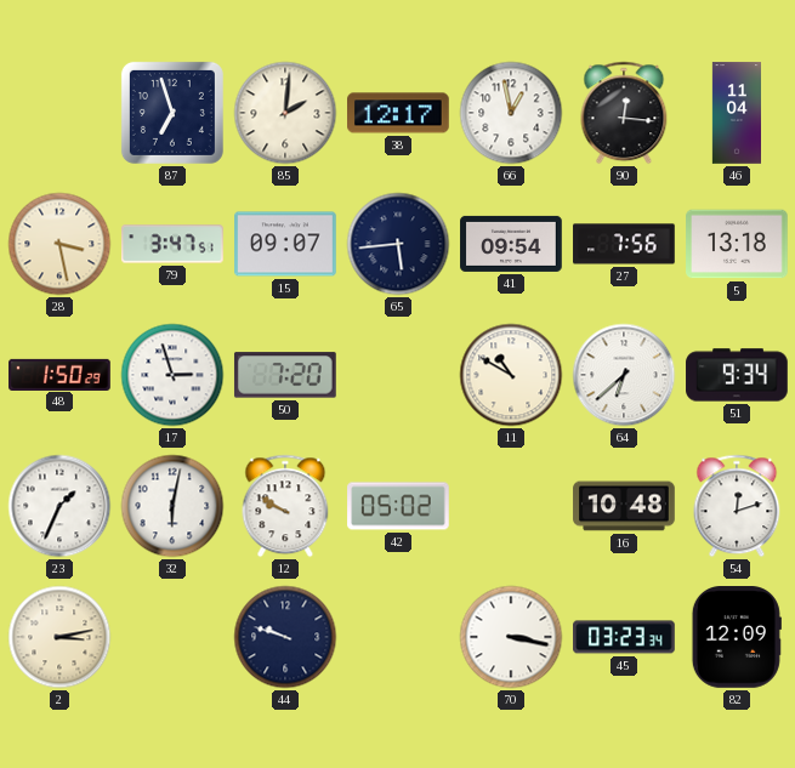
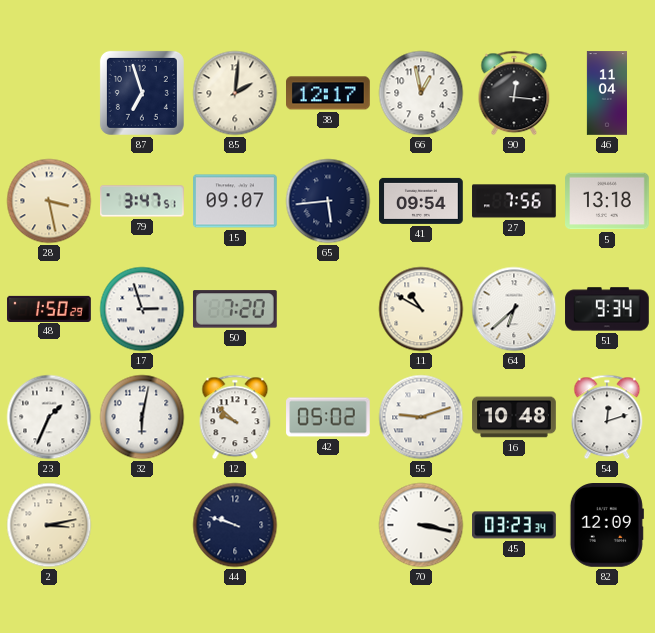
12: 9:50 -> 9:52 (235, 417)
55: none -> 9:12 (421, 417)
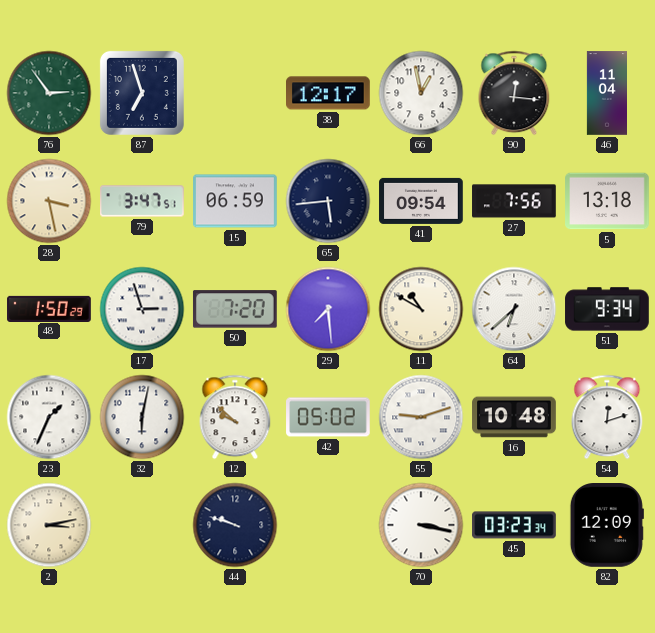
76: none -> 2:54 (49, 93)
85: 2:01 -> none (235, 93)
15: 09:07 -> 06:59 (235, 201)
29: none -> 7:29 (328, 309)
